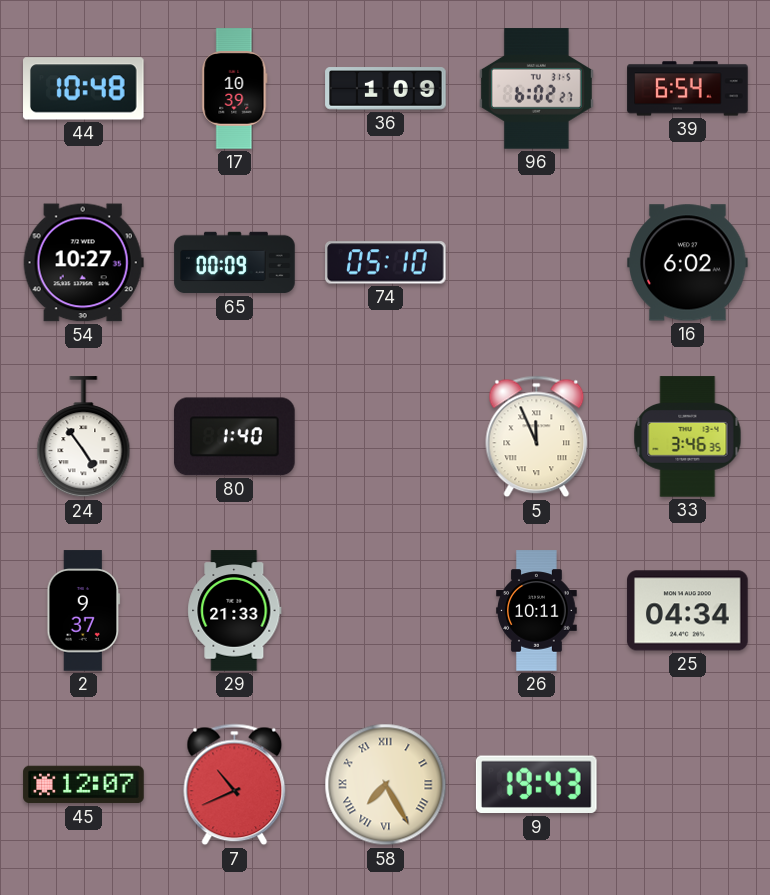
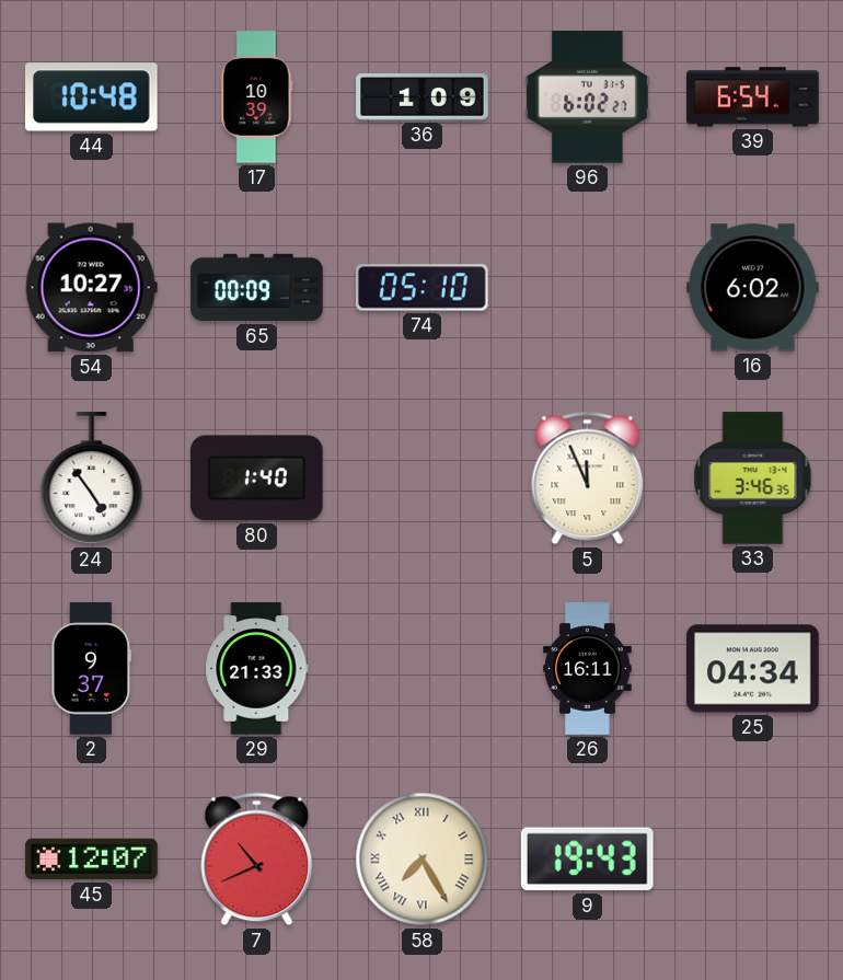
26: 10:11 -> 16:11 (588, 669)
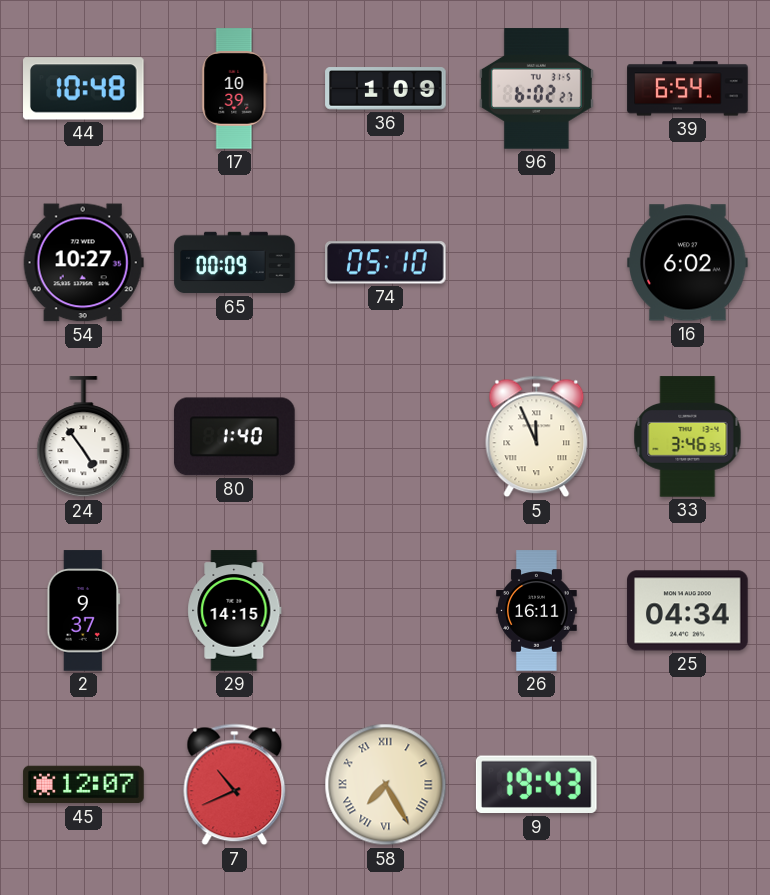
29: 21:33 -> 14:15 (235, 611)
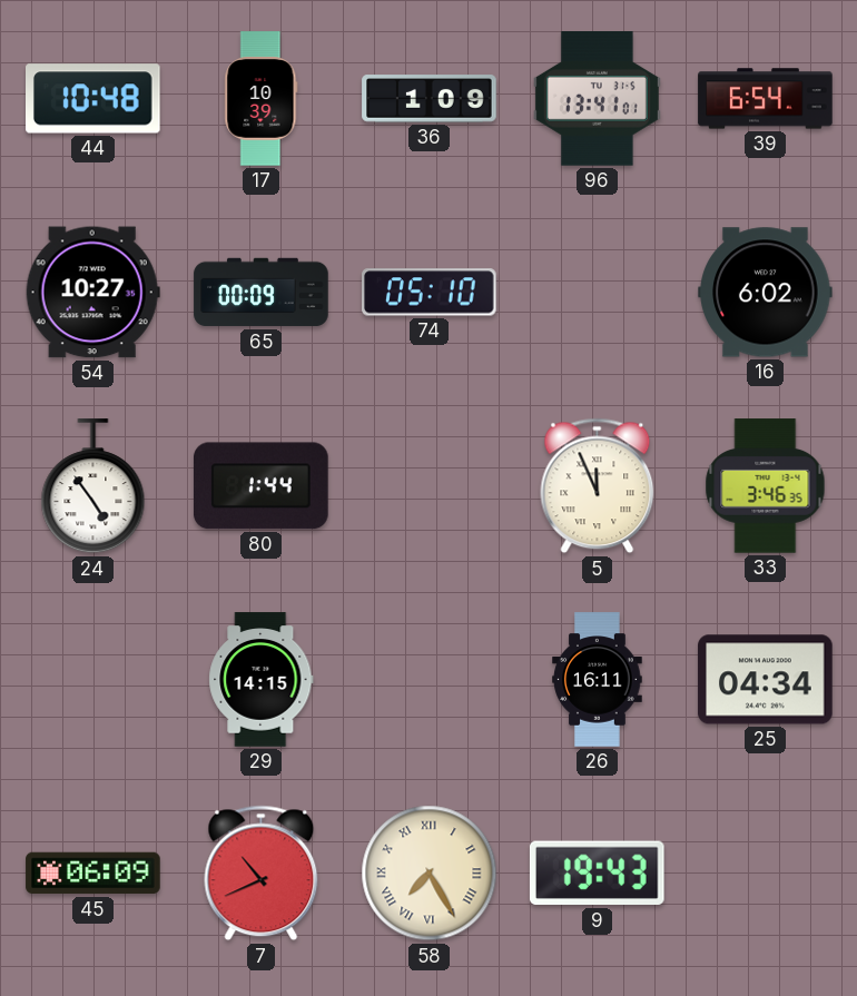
96: 6:02 -> 13:41 (597, 99)
80: 1:40 -> 1:44 (262, 486)
2: 9:37 -> none (84, 611)
45: 12:07 -> 06:09 (93, 874)
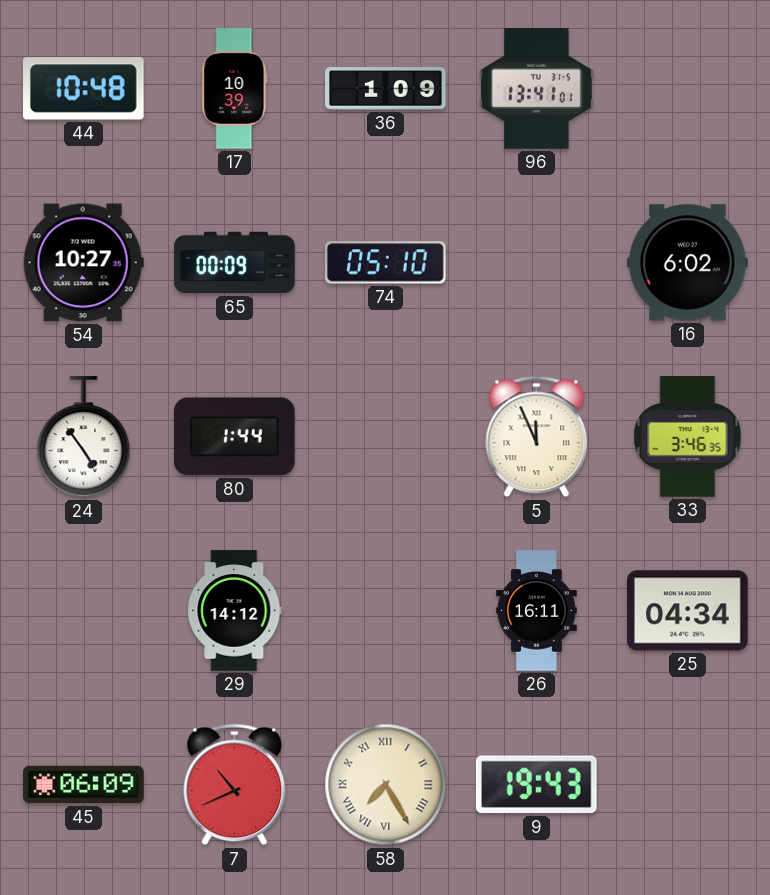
39: 6:54 -> none (766, 99)
29: 14:15 -> 14:12 (235, 611)
